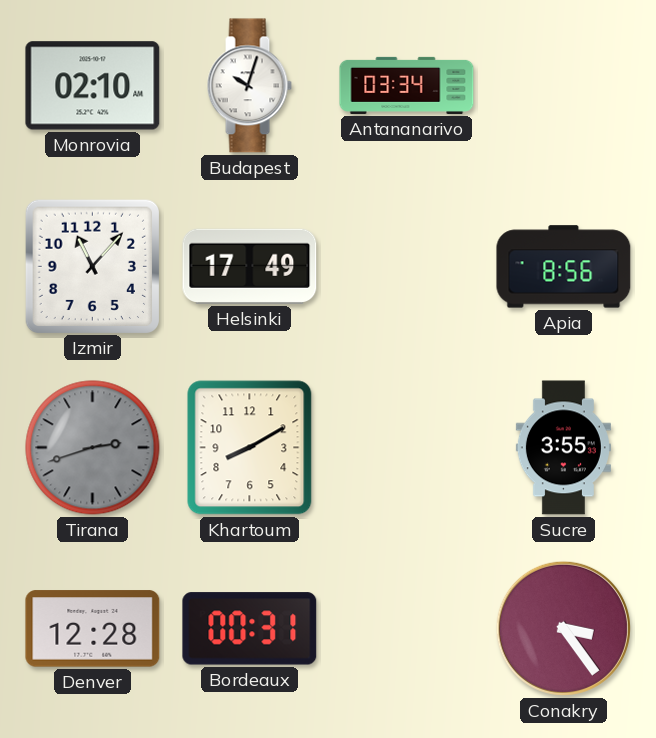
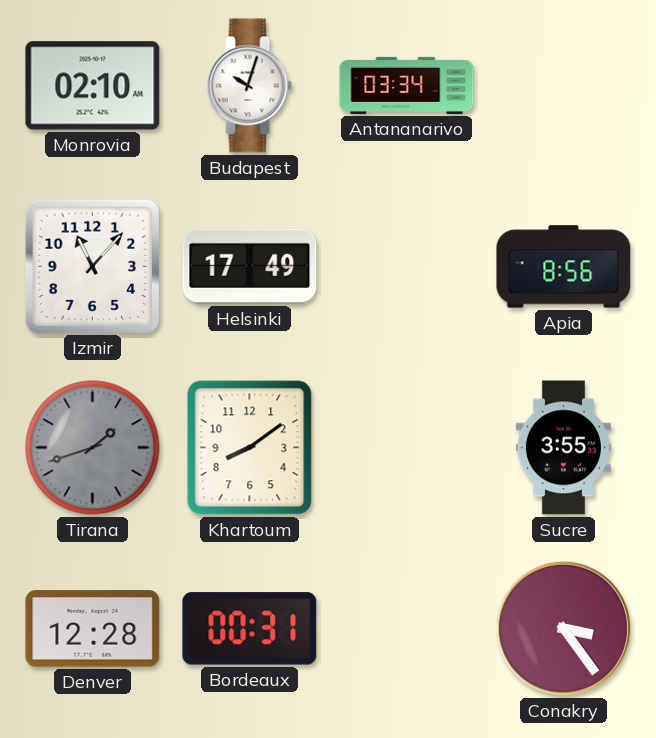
Tirana: 2:42 -> 1:42 (93, 448)
Khartoum: 8:10 -> 8:09 (250, 448)
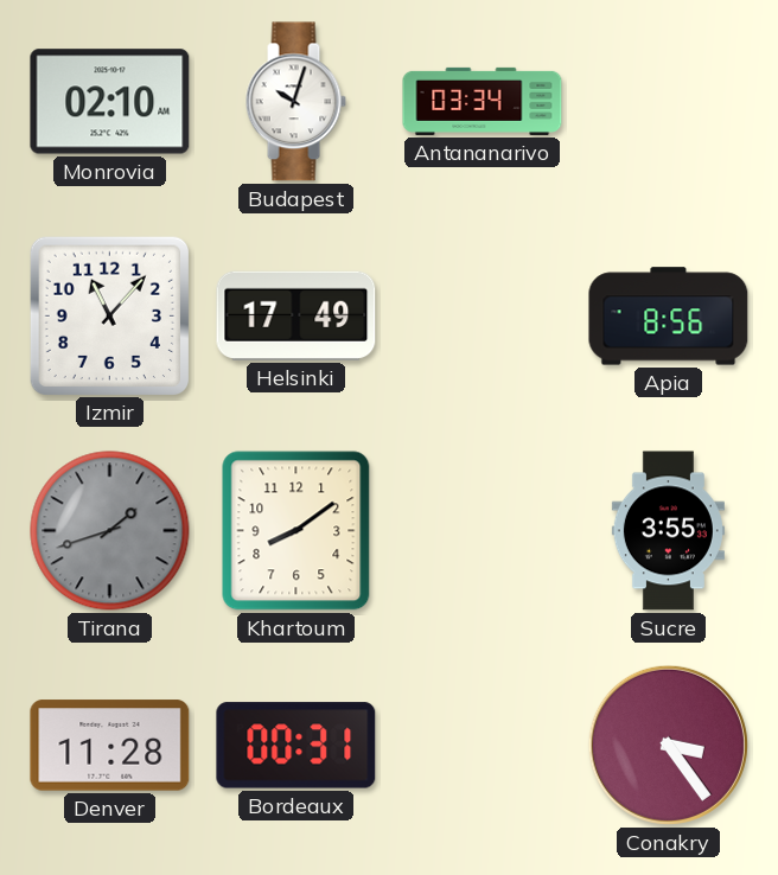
Denver: 12:28 -> 11:28 (110, 746)
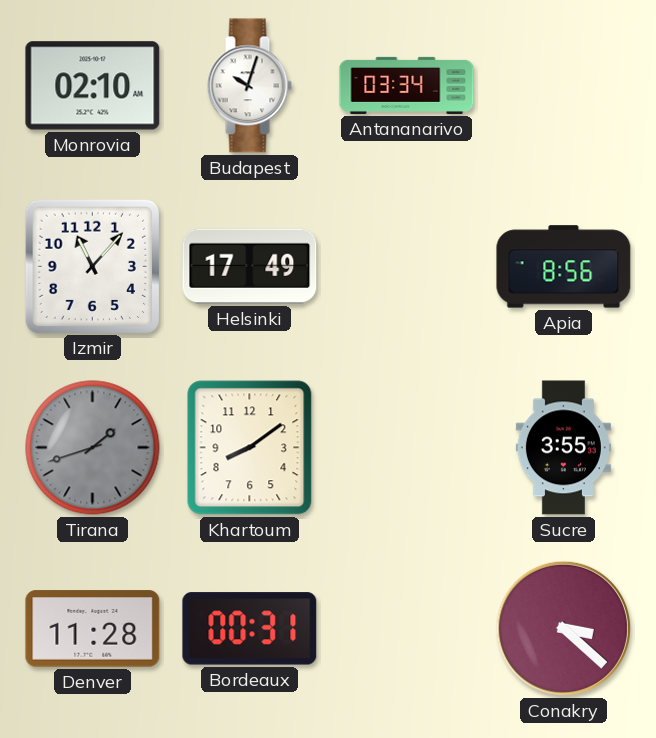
Conakry: 3:24 -> 3:22 (563, 628)
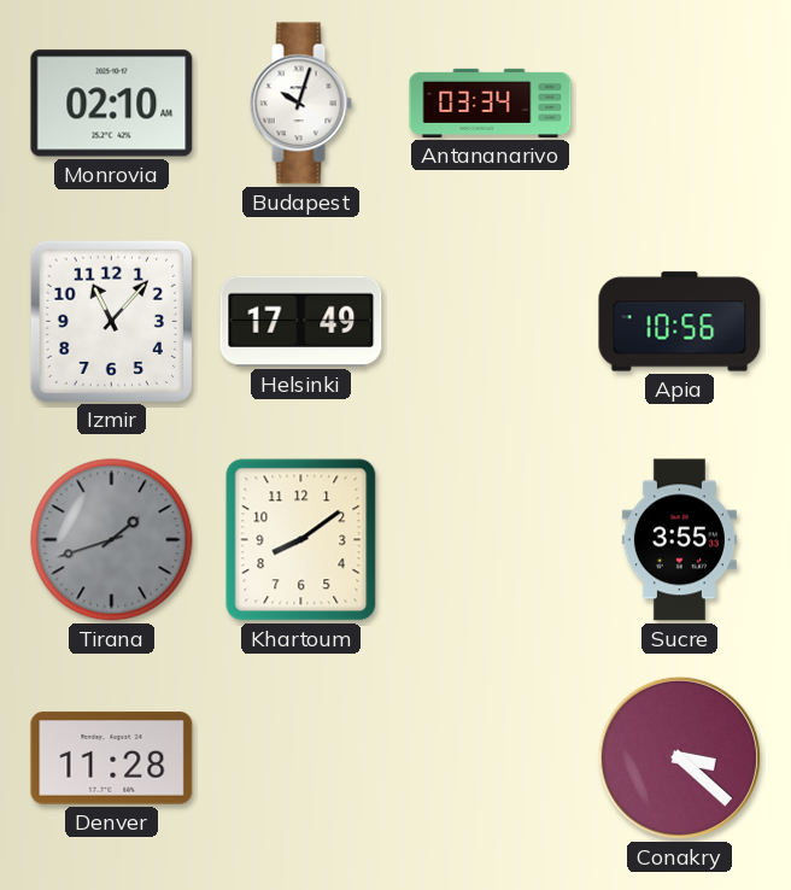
Apia: 8:56 -> 10:56 (680, 322)
Bordeaux: 00:31 -> none (250, 629)
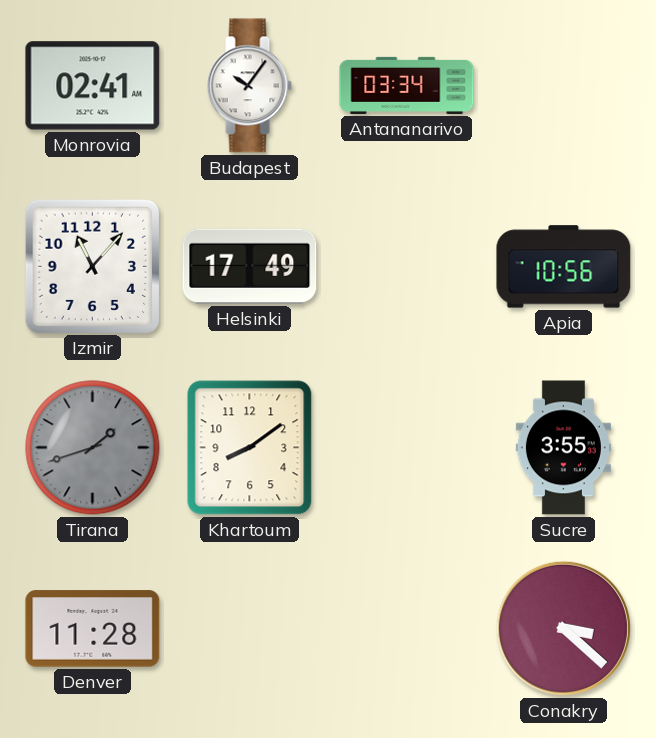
Monrovia: 02:10 -> 02:41 (93, 86)
Budapest: 10:03 -> 10:06 (249, 86)
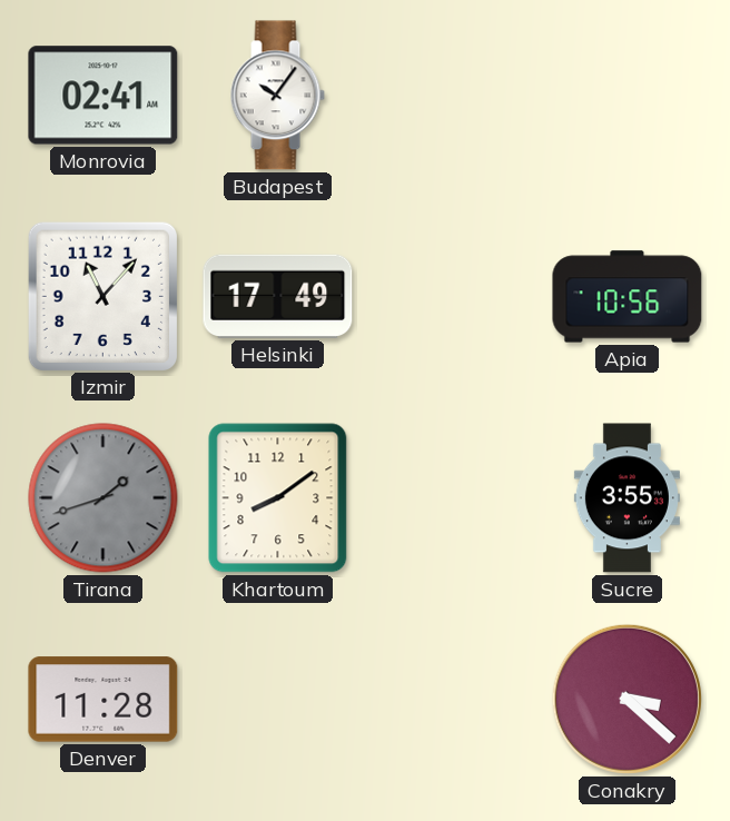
Antananarivo: 03:34 -> none (407, 85)
